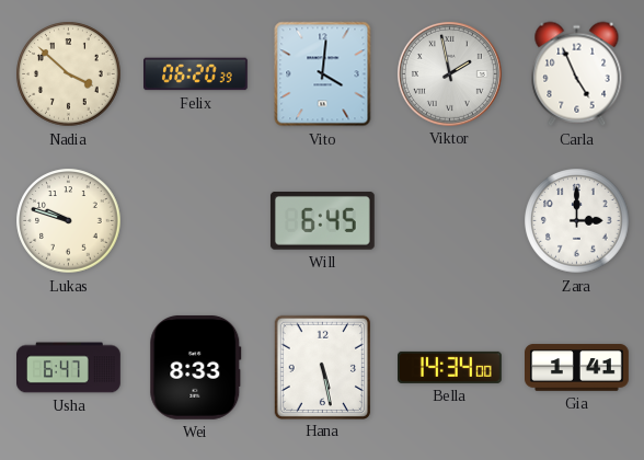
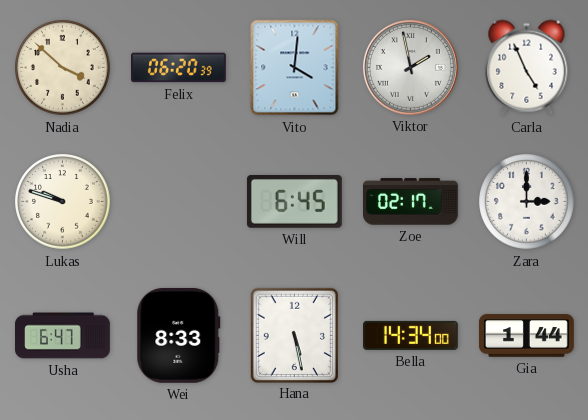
Zoe: none -> 02:17 (411, 202)
Gia: 1:41 -> 1:44 (527, 336)
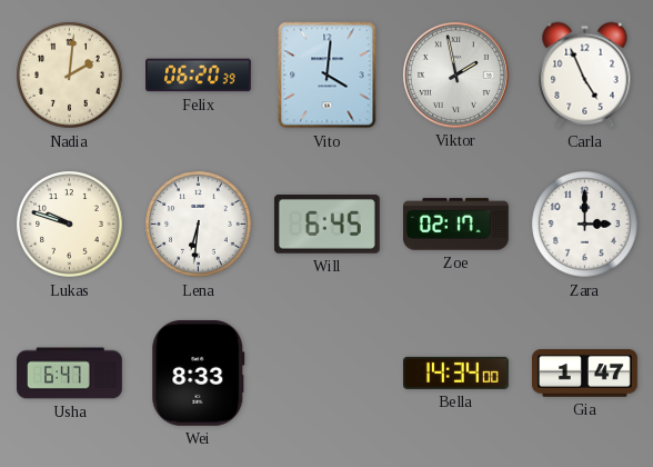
Nadia: 3:52 -> 2:01 (70, 76)
Lena: none -> 6:31 (199, 225)
Hana: 5:28 -> none (294, 335)
Gia: 1:44 -> 1:47 (585, 374)
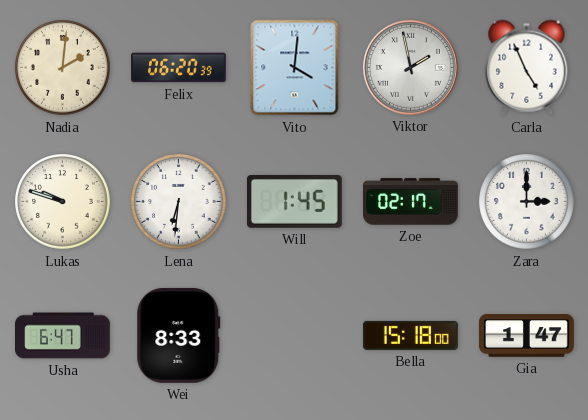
Will: 6:45 -> 1:45 (294, 202)
Bella: 14:34 -> 15:18 (411, 335)
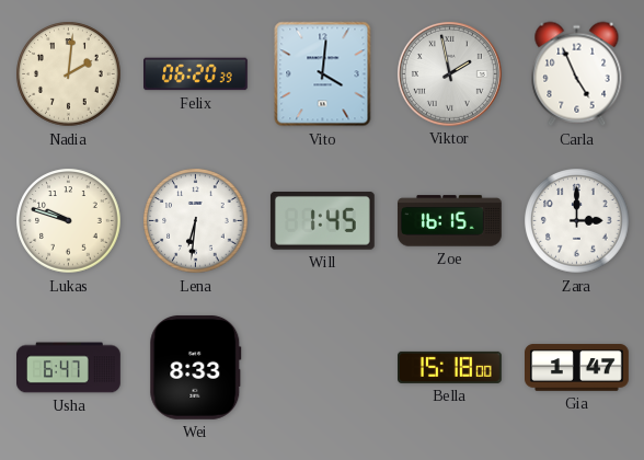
Zoe: 02:17 -> 16:15 (450, 221)
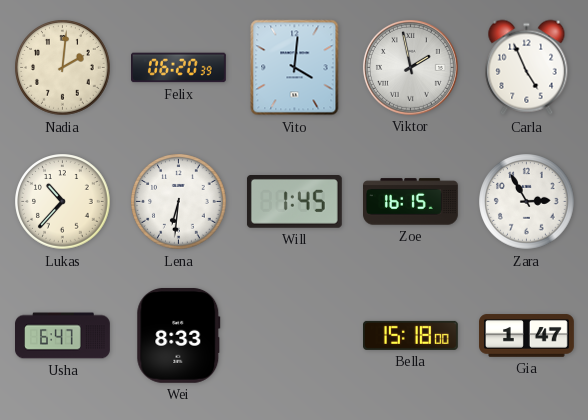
Lukas: 9:48 -> 10:37 (63, 202)
Zara: 3:00 -> 2:55 (527, 202)
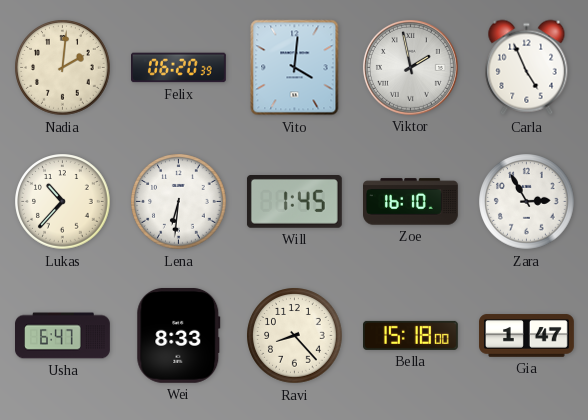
Zoe: 16:15 -> 16:10 (411, 202)
Ravi: none -> 8:23 (295, 336)
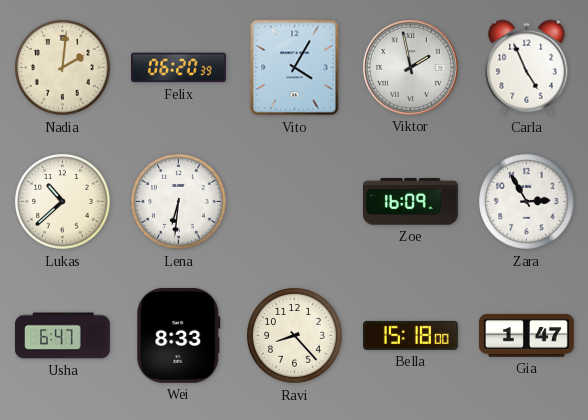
Vito: 4:01 -> 4:05 (295, 68)
Lukas: 10:37 -> 10:38 (63, 202)
Will: 1:45 -> none (294, 202)
Zoe: 16:10 -> 16:09 (411, 202)
